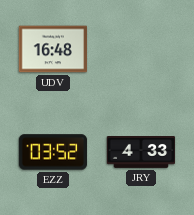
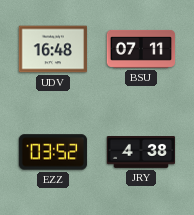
BSU: none -> 07:11 (141, 49)
JRY: 4:33 -> 4:38 (141, 153)
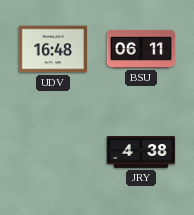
BSU: 07:11 -> 06:11 (141, 49)
EZZ: 03:52 -> none (53, 152)
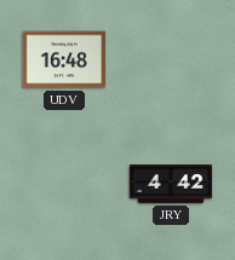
BSU: 06:11 -> none (141, 49)
JRY: 4:38 -> 4:42 (171, 185)
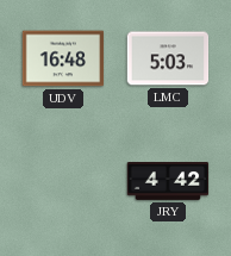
LMC: none -> 5:03 (168, 58)
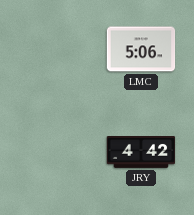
UDV: 16:48 -> none (63, 58)
LMC: 5:03 -> 5:06 (141, 49)
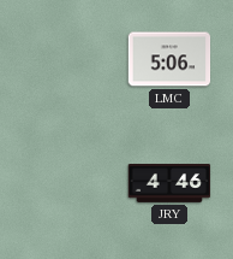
JRY: 4:42 -> 4:46 (169, 184)
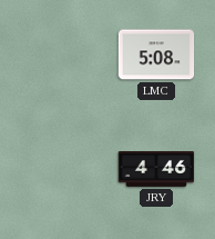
LMC: 5:06 -> 5:08 (156, 54)
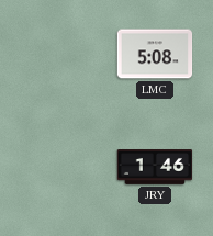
JRY: 4:46 -> 1:46 (155, 168)
